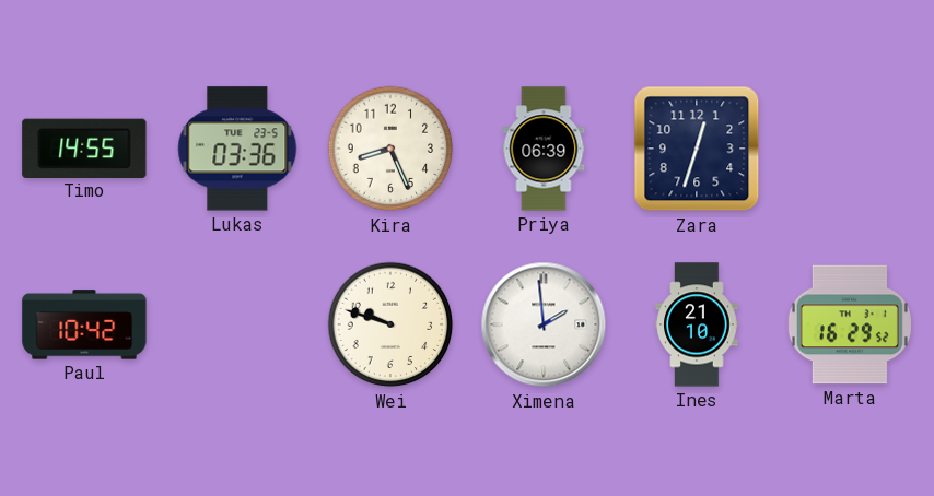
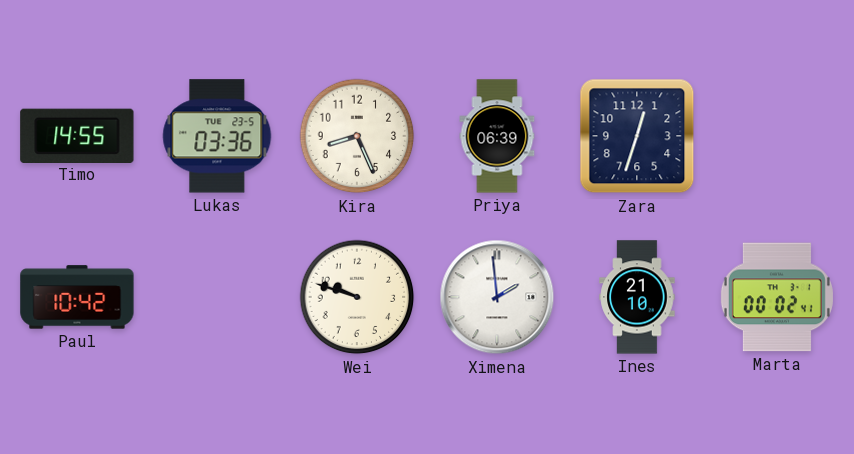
Marta: 16:29 -> 00:02 (777, 297)
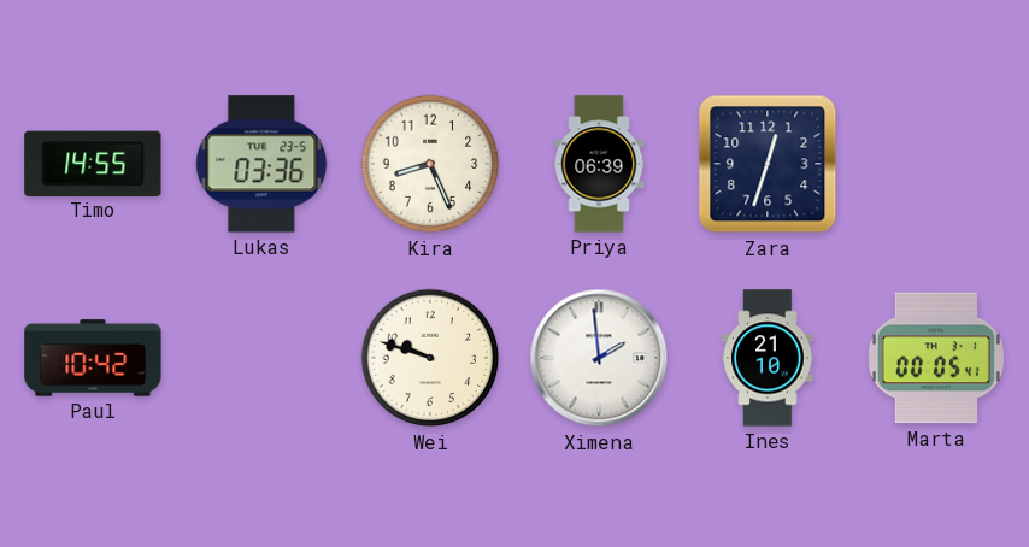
Marta: 00:02 -> 00:05 (936, 358)
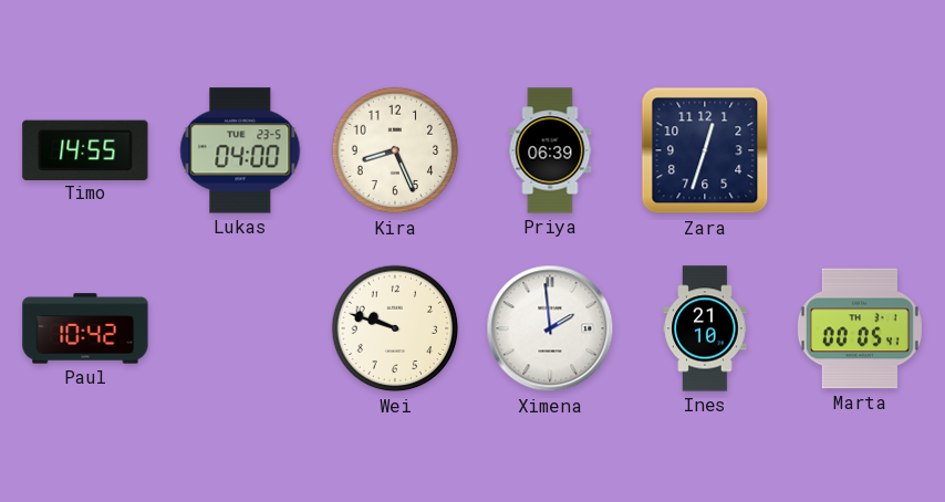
Lukas: 03:36 -> 04:00 (240, 150)
